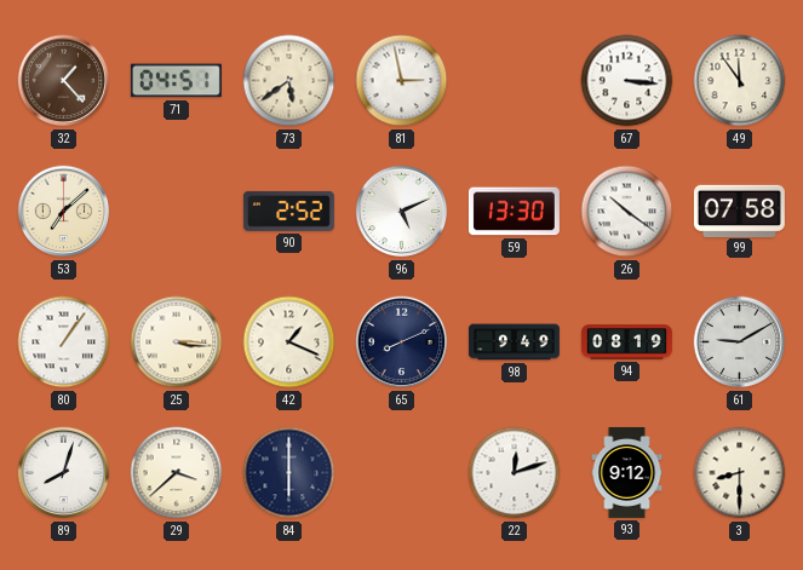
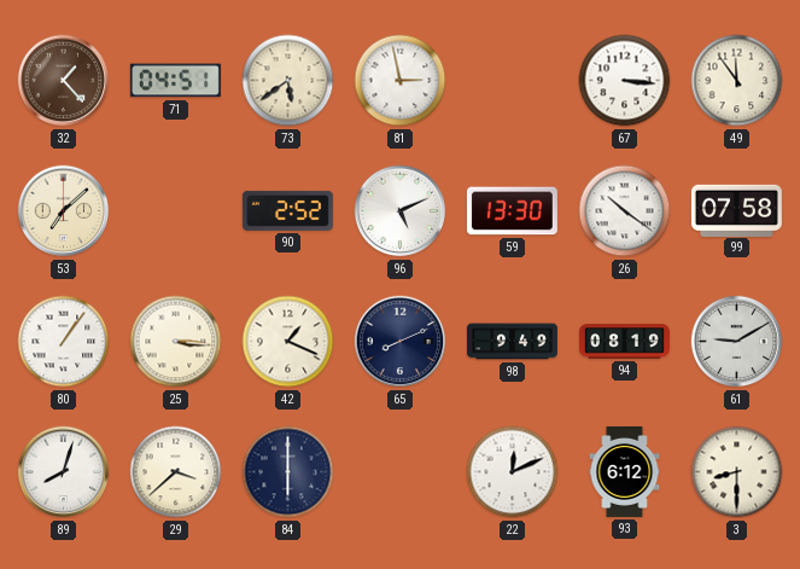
22: 12:12 -> 12:11 (513, 472)
93: 9:12 -> 6:12 (625, 471)
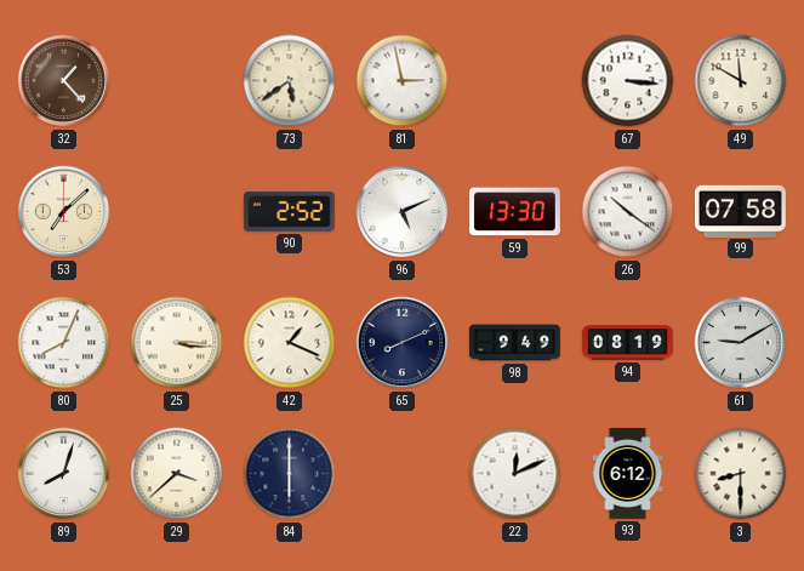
71: 04:51 -> none (175, 81)
49: 11:54 -> 11:50 (741, 81)
80: 1:06 -> 8:04 (64, 343)
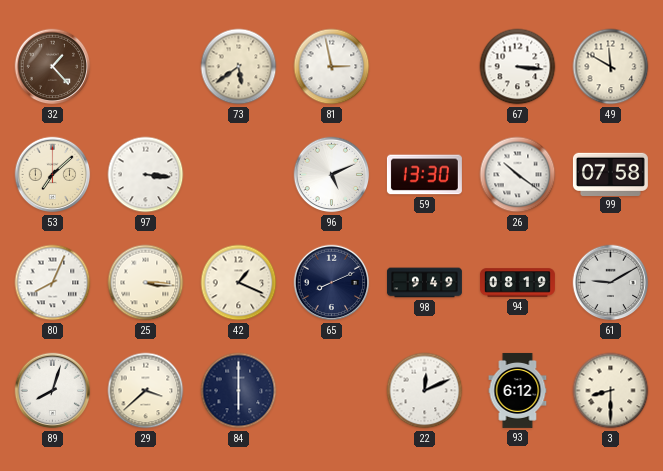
97: none -> 3:16 (146, 175)
90: 2:52 -> none (289, 211)
